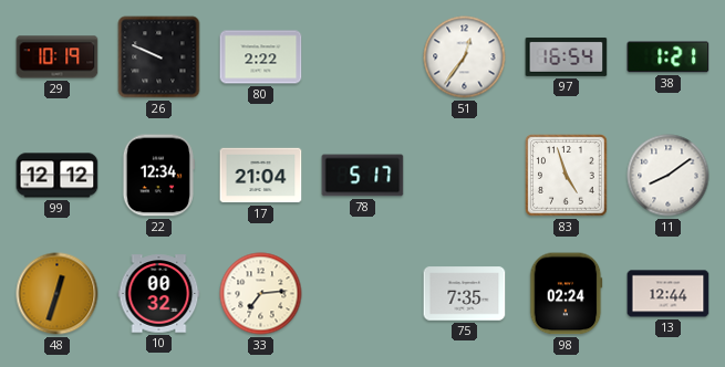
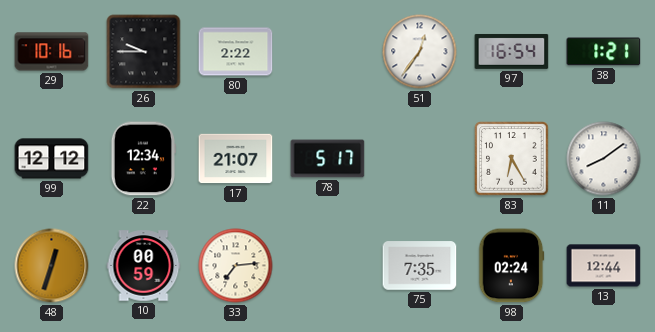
29: 10:19 -> 10:16 (52, 52)
26: 9:49 -> 9:45 (144, 52)
17: 21:04 -> 21:07 (236, 159)
83: 4:57 -> 6:25 (512, 159)
10: 00:32 -> 00:59 (144, 266)
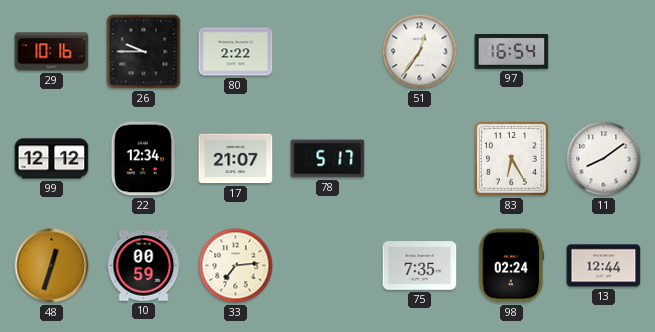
38: 1:21 -> none (604, 52)
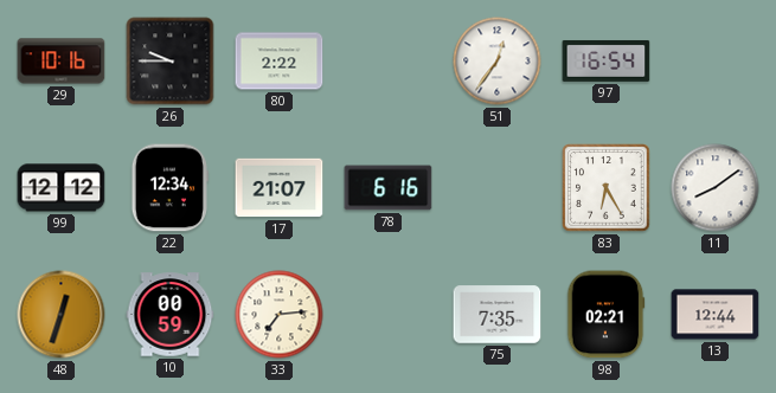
78: 5:17 -> 6:16 (389, 188)
98: 02:24 -> 02:21 (607, 315)
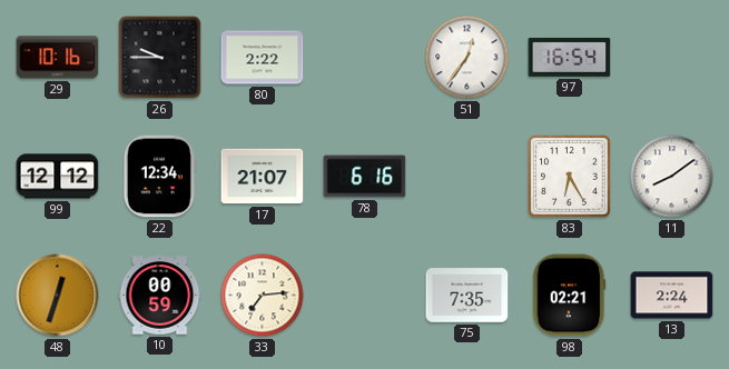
13: 12:44 -> 2:24 (672, 296)
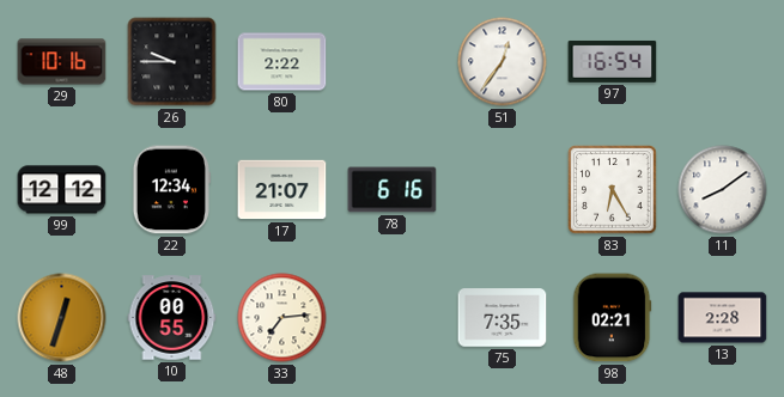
10: 00:59 -> 00:55 (172, 318)
13: 2:24 -> 2:28 (723, 318)
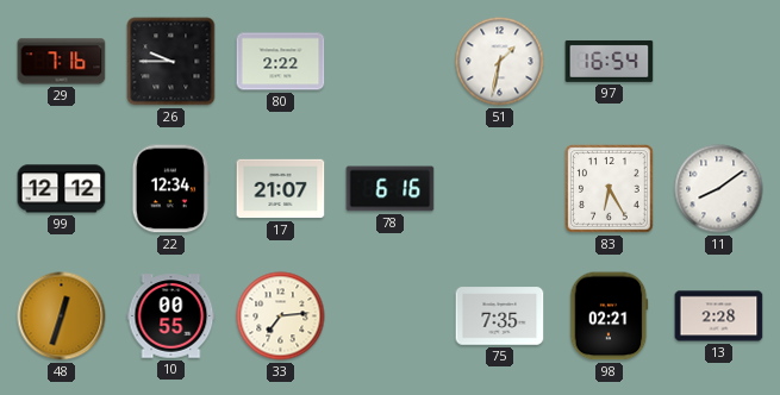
29: 10:16 -> 7:16 (62, 62)
51: 12:36 -> 1:32 (500, 62)
